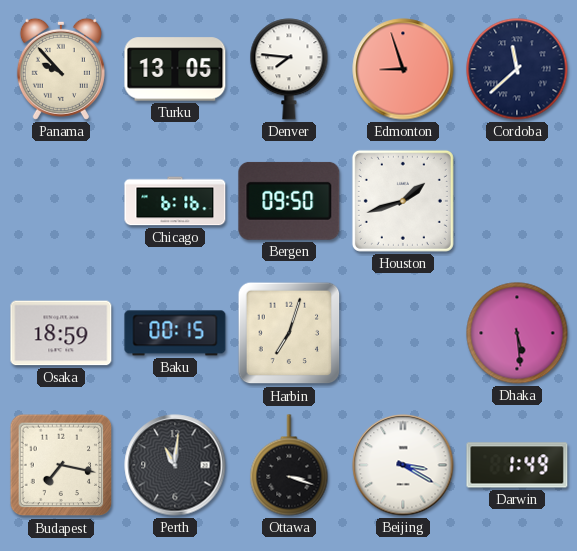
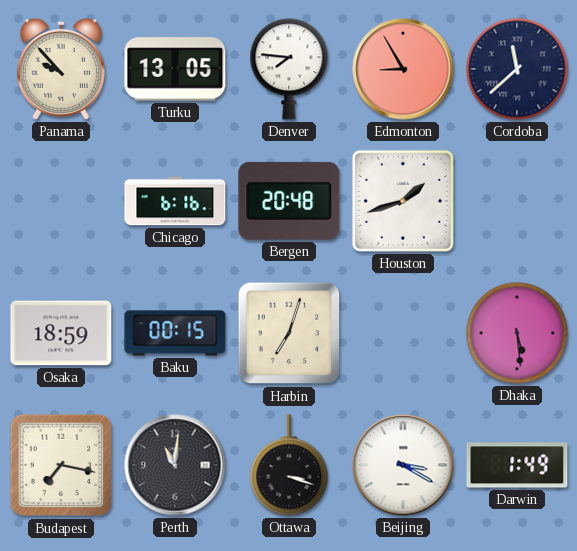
Edmonton: 8:57 -> 8:55 (403, 69)
Bergen: 09:50 -> 20:48 (289, 201)
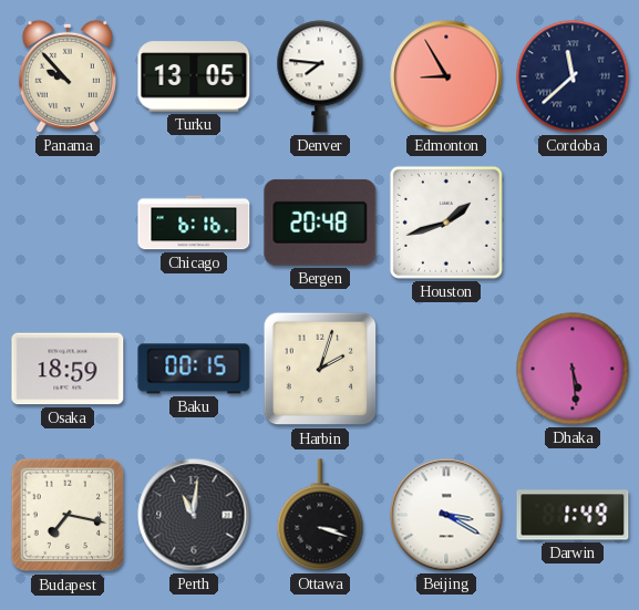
Harbin: 7:03 -> 2:03 (320, 369)
